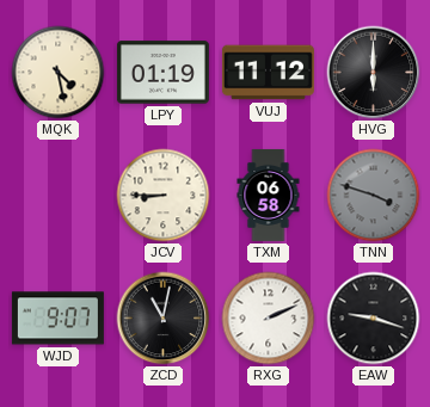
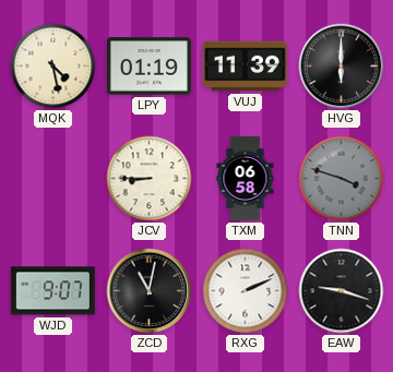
VUJ: 11:12 -> 11:39 (245, 67)
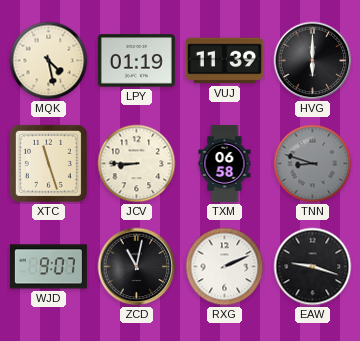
XTC: none -> 11:27 (48, 163)
TNN: 3:48 -> 8:48 (313, 164)
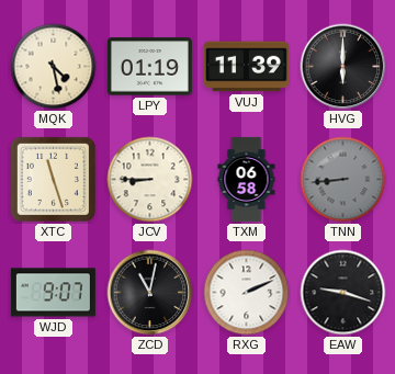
TNN: 8:48 -> 8:44 (343, 180)
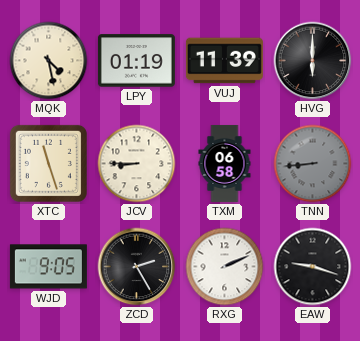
WJD: 9:07 -> 9:05 (48, 267)
ZCD: 11:02 -> 2:25 (137, 267)
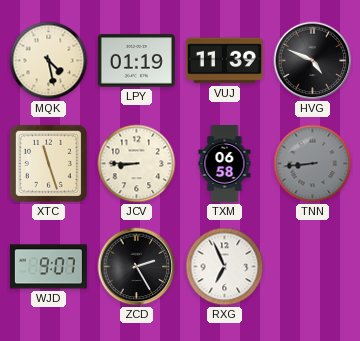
HVG: 6:00 -> 4:49 (313, 61)
WJD: 9:05 -> 9:07 (48, 267)
RXG: 2:11 -> 6:56 (225, 267)
EAW: 9:18 -> none (313, 267)
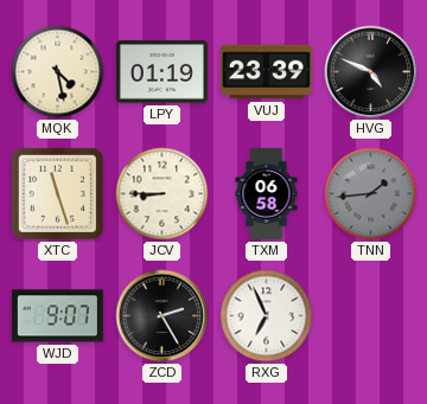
VUJ: 11:39 -> 23:39 (266, 72)
TNN: 8:44 -> 1:44 (371, 194)
